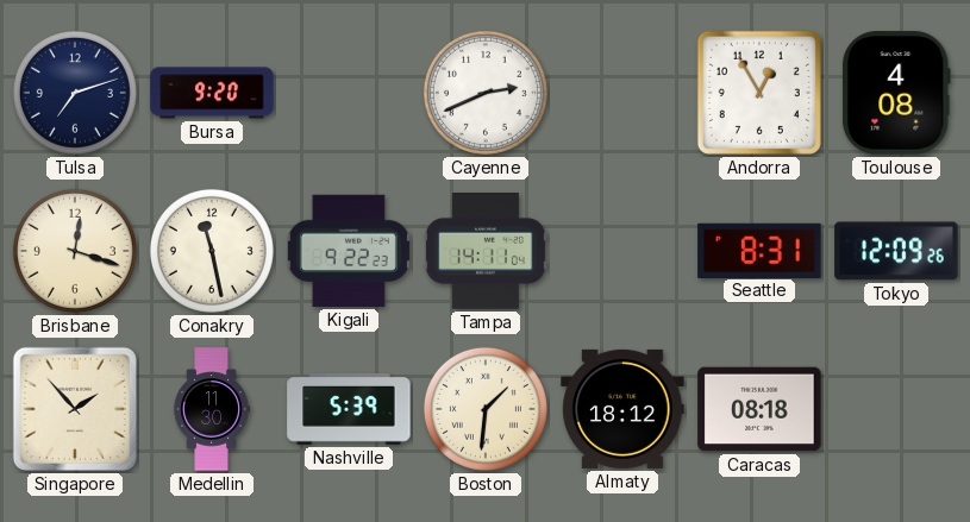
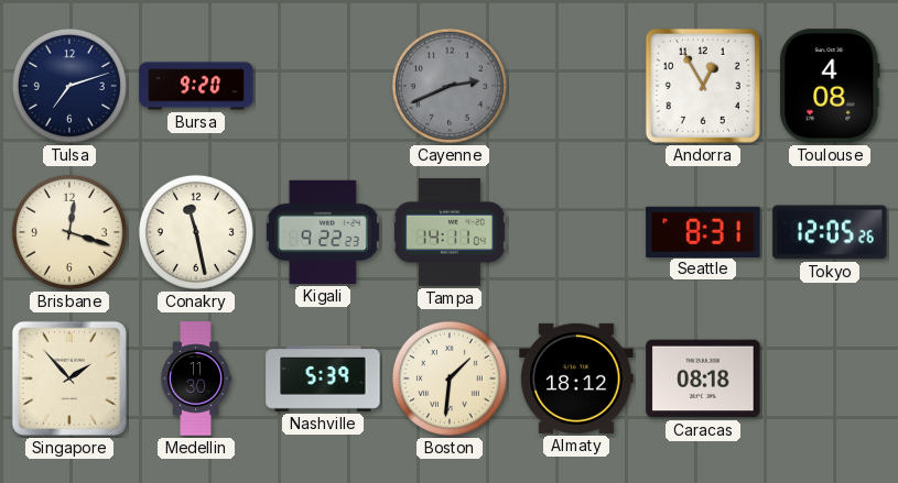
Cayenne dial: white -> grey (450, 86)
Tokyo: 12:09 -> 12:05 (830, 232)
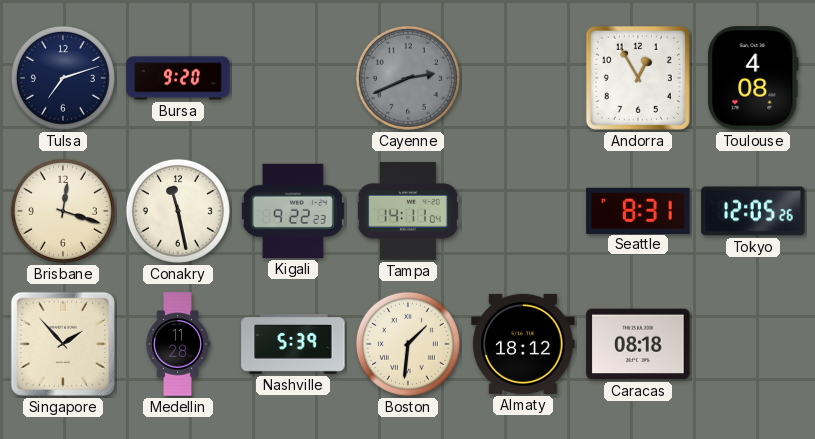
Medellin: 11:30 -> 11:28 (177, 344)
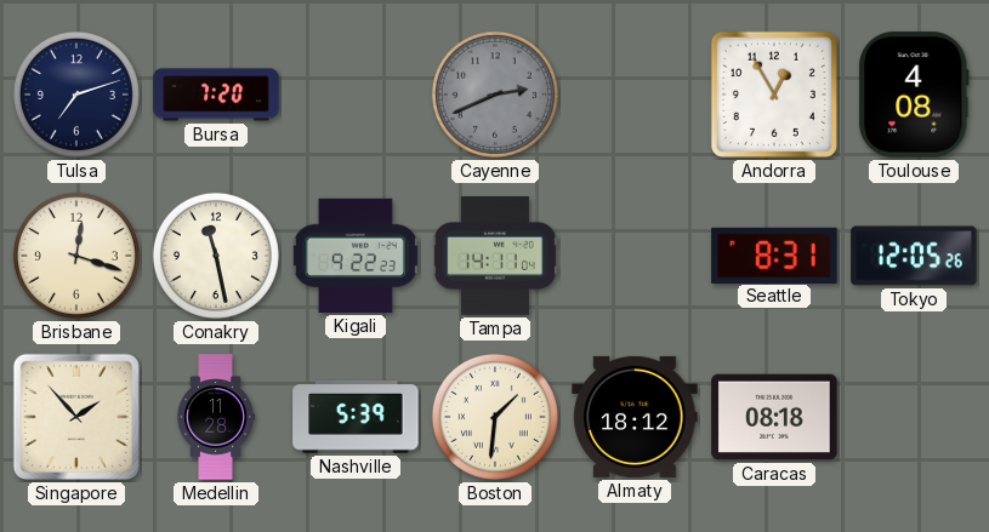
Bursa: 9:20 -> 7:20 (216, 95)
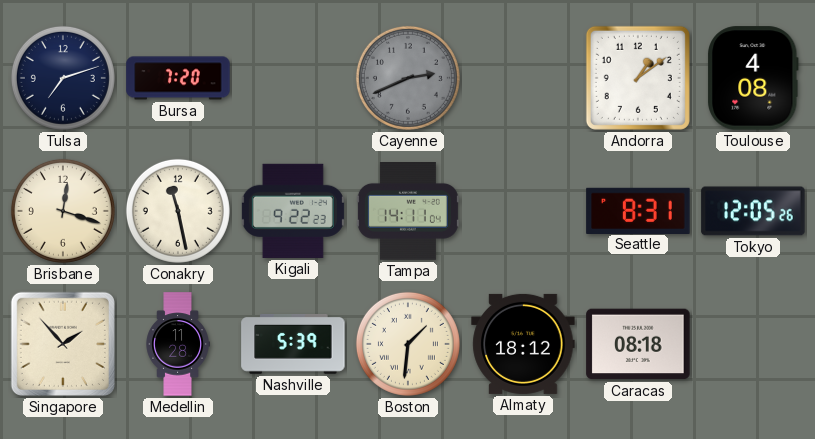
Andorra: 12:55 -> 1:09 (638, 78)
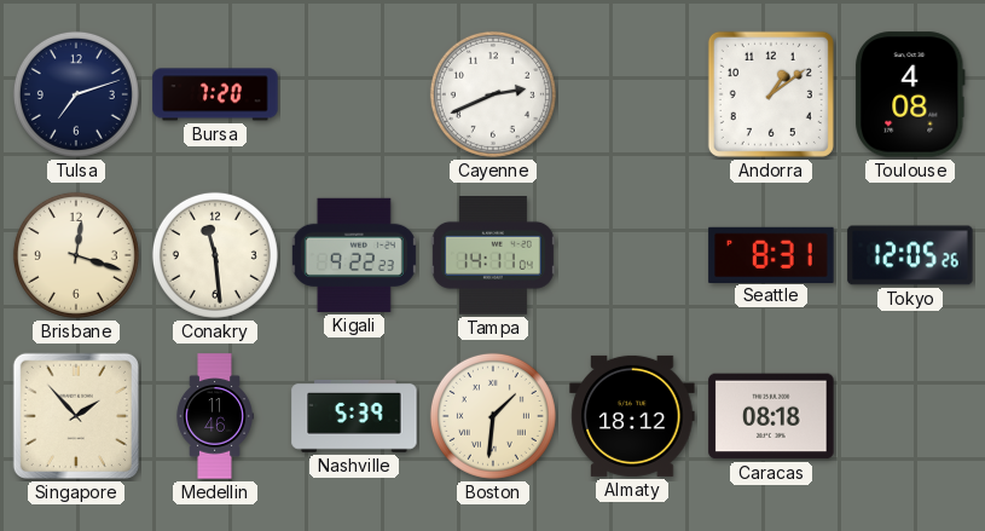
Cayenne dial: grey -> white (493, 94)
Conakry: 11:28 -> 11:29 (215, 255)
Medellin: 11:28 -> 11:46 (214, 416)
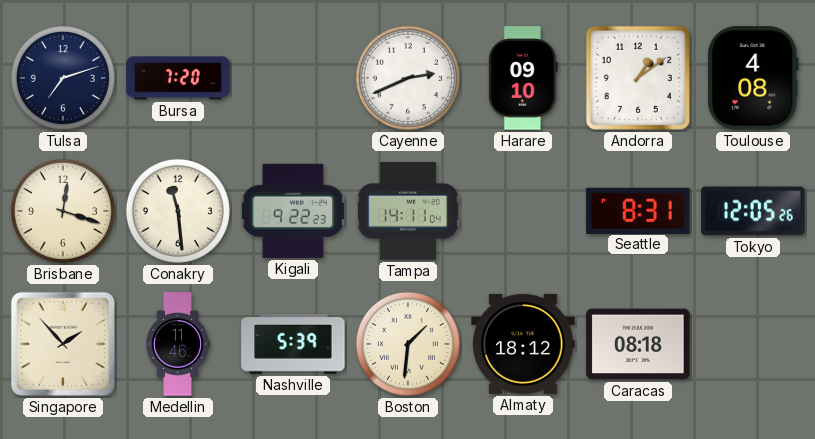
Harare: none -> 09:10 (524, 78)
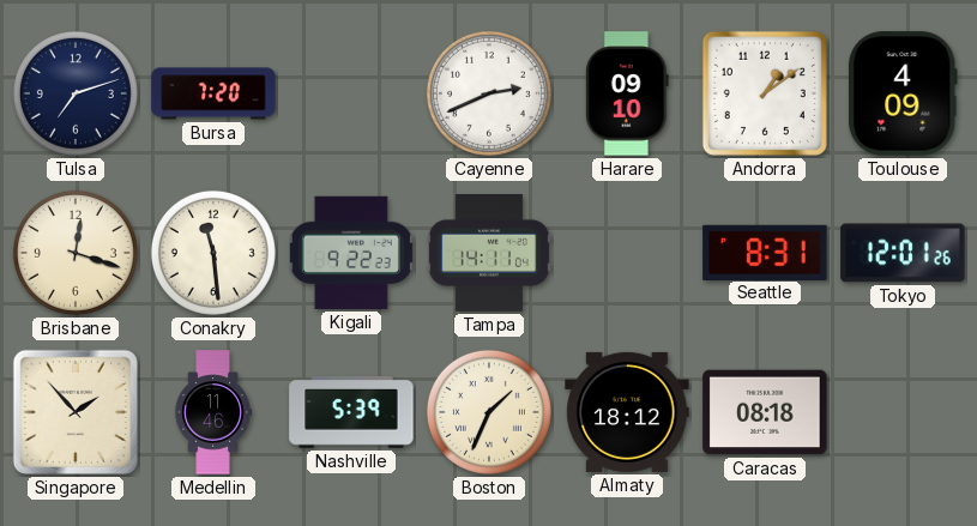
Toulouse: 4:08 -> 4:09 (904, 93)
Tokyo: 12:05 -> 12:01 (903, 253)
Boston: 1:31 -> 1:34 (489, 412)
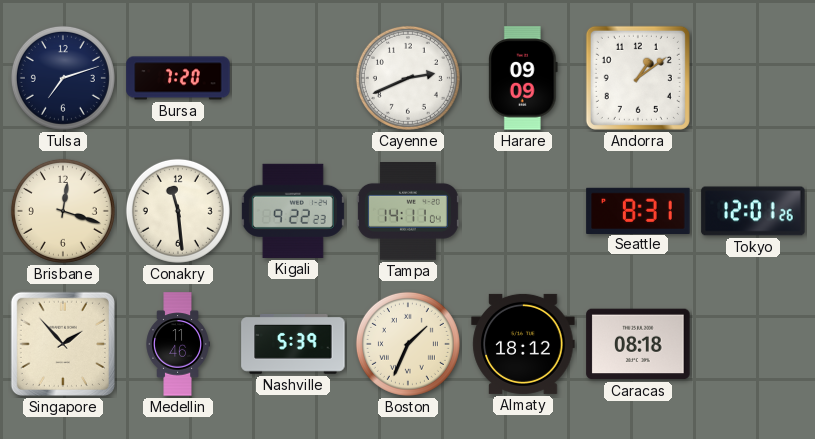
Harare: 09:10 -> 09:09 (524, 78)
Toulouse: 4:09 -> none (904, 93)
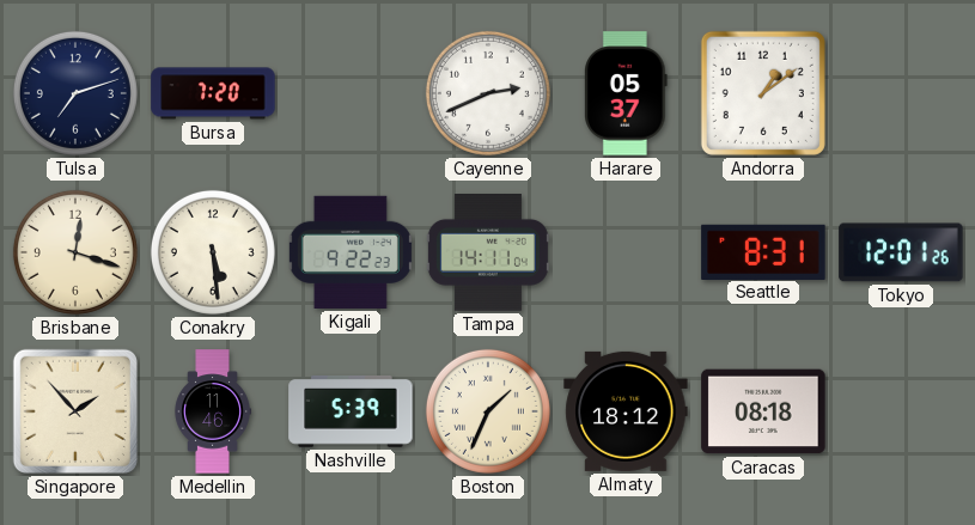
Harare: 09:09 -> 05:37 (627, 93)
Conakry: 11:29 -> 5:29 (213, 252)
